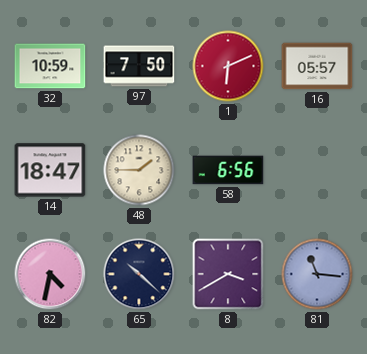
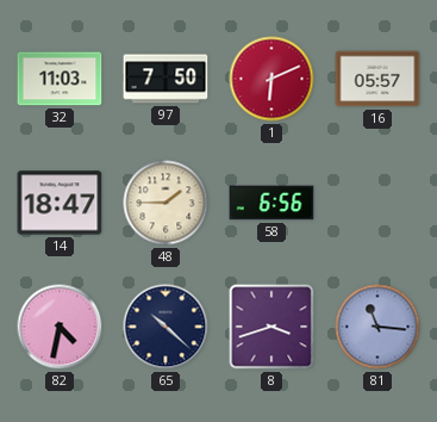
32: 10:59 -> 11:03 (60, 79)
8: 3:40 -> 3:42 (271, 327)
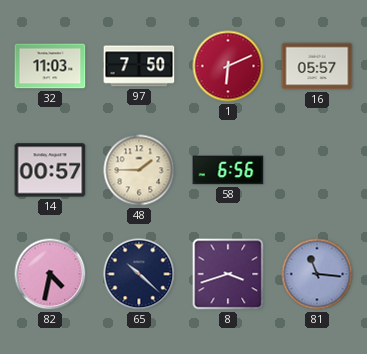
14: 18:47 -> 00:57 (50, 170)
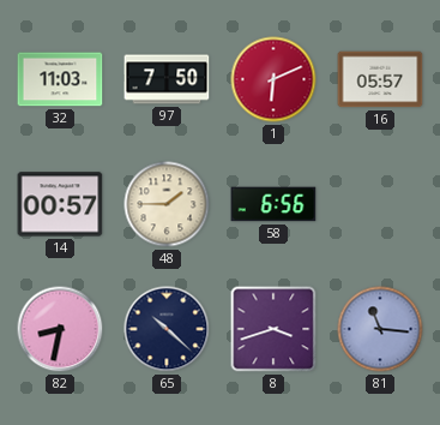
82: 4:32 -> 8:32 (60, 329)
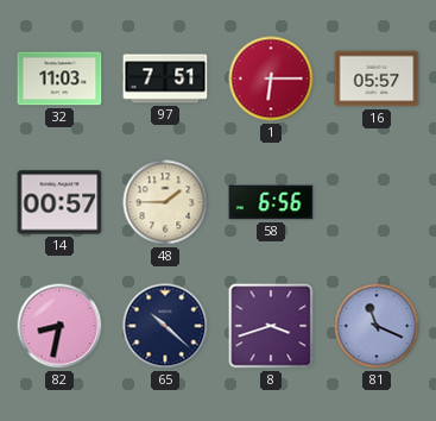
97: 7:50 -> 7:51 (165, 78)
1: 6:11 -> 6:15 (271, 78)
81: 11:16 -> 11:19 (377, 326)
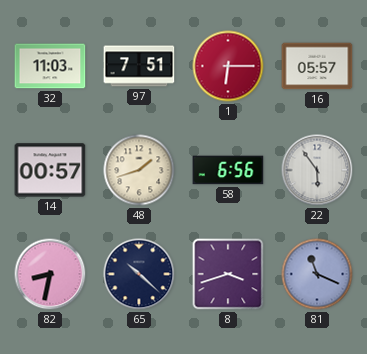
48: 1:45 -> 1:42 (139, 170)
22: none -> 5:54 (317, 170)
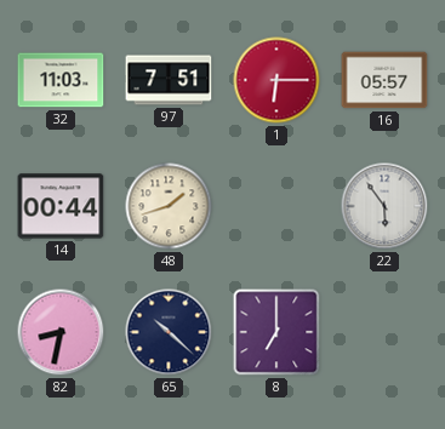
14: 00:57 -> 00:44 (61, 206)
58: 6:56 -> none (228, 170)
8: 3:42 -> 7:00 (276, 332)
81: 11:19 -> none (317, 274)
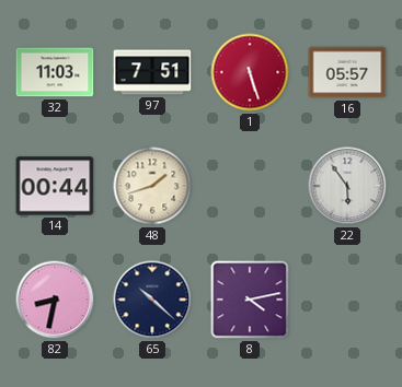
1: 6:15 -> 5:27 (250, 72)
8: 7:00 -> 4:13 (250, 300)
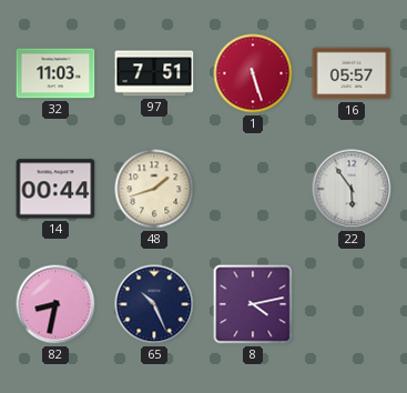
65: 10:22 -> 10:26 (154, 304)
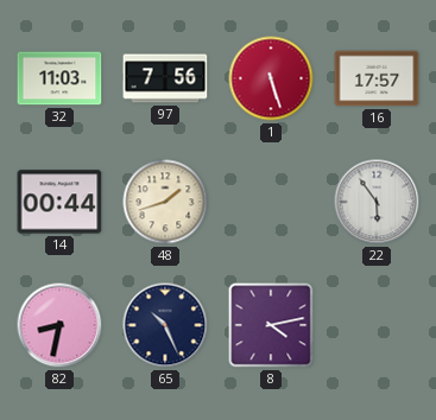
97: 7:51 -> 7:56 (165, 78)
16: 05:57 -> 17:57 (377, 78)
